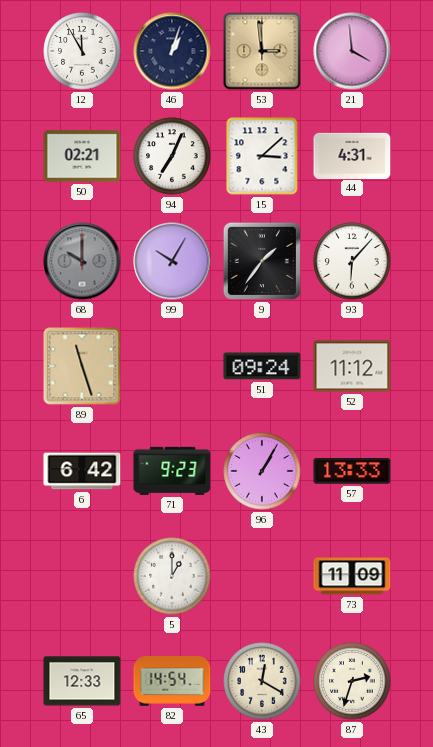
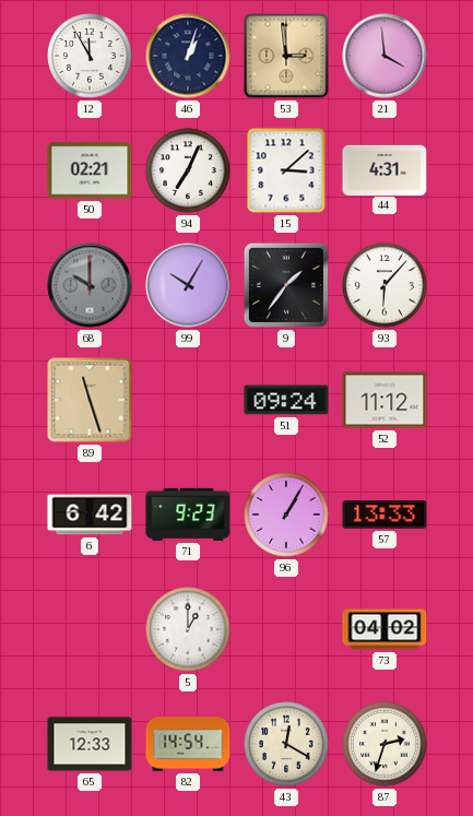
73: 11:09 -> 04:02 (385, 629)
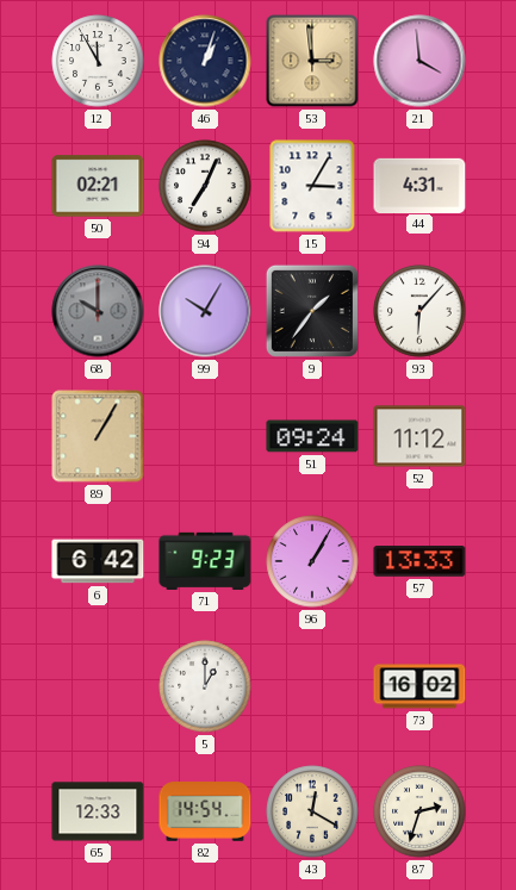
15: 3:08 -> 3:05 (312, 186)
89: 11:27 -> 1:05 (98, 436)
73: 04:02 -> 16:02 (419, 686)
